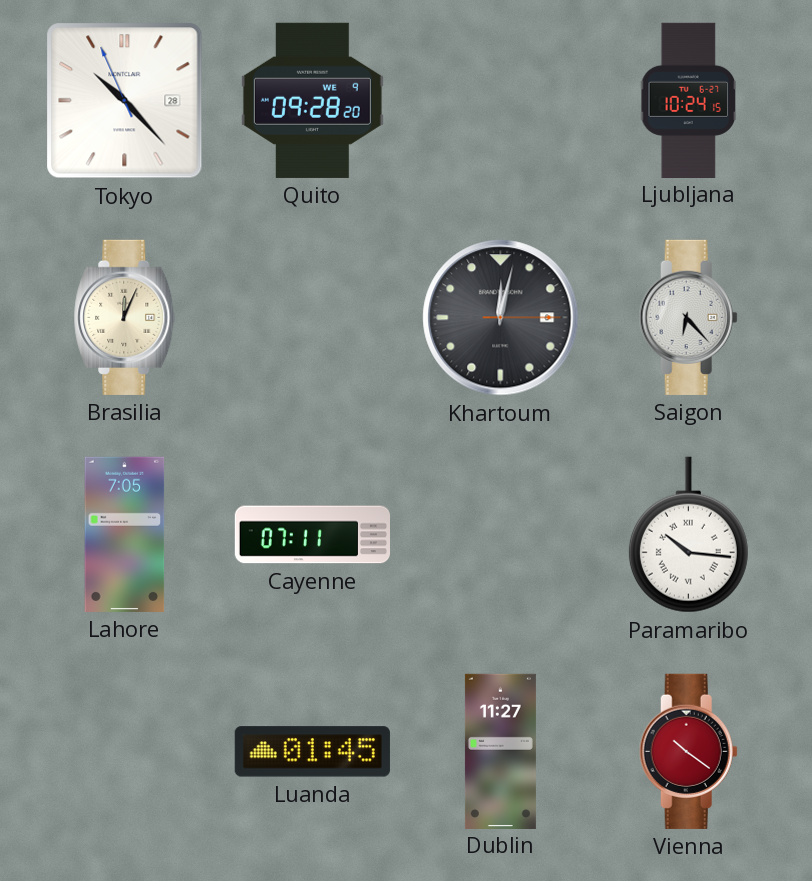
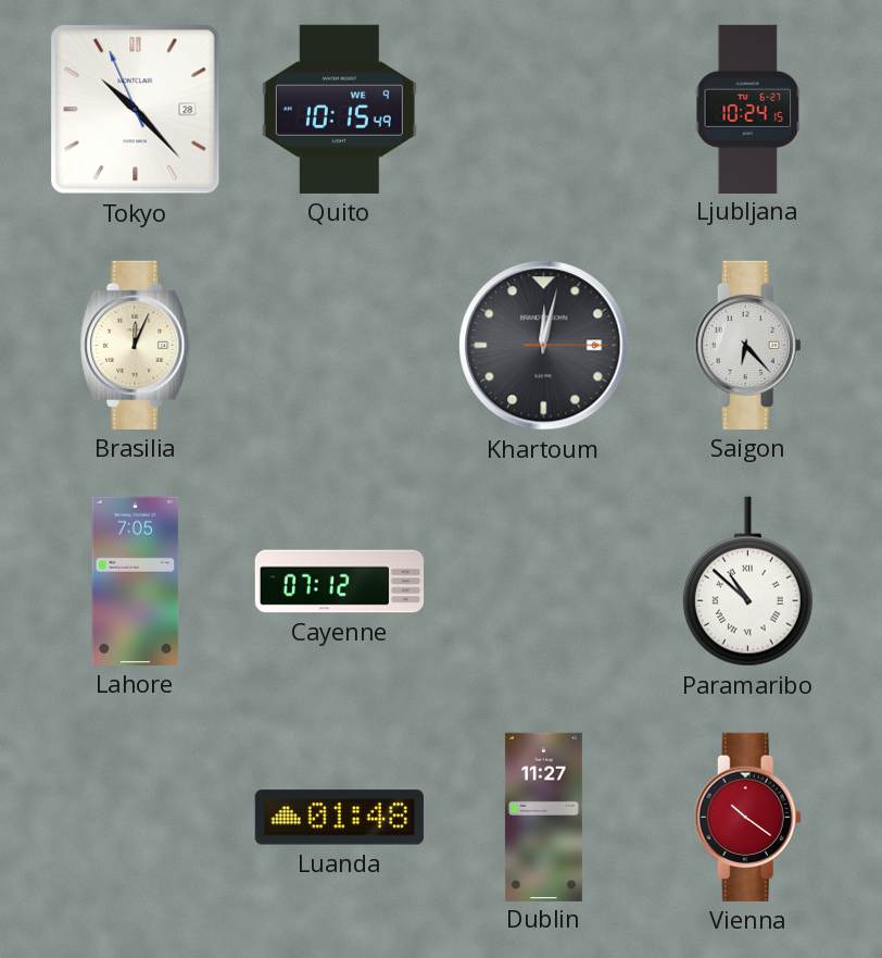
Quito: 09:28 -> 10:15 (339, 109)
Cayenne: 07:11 -> 07:12 (339, 582)
Paramaribo: 10:16 -> 10:52 (747, 582)
Luanda: 01:45 -> 01:48 (339, 818)
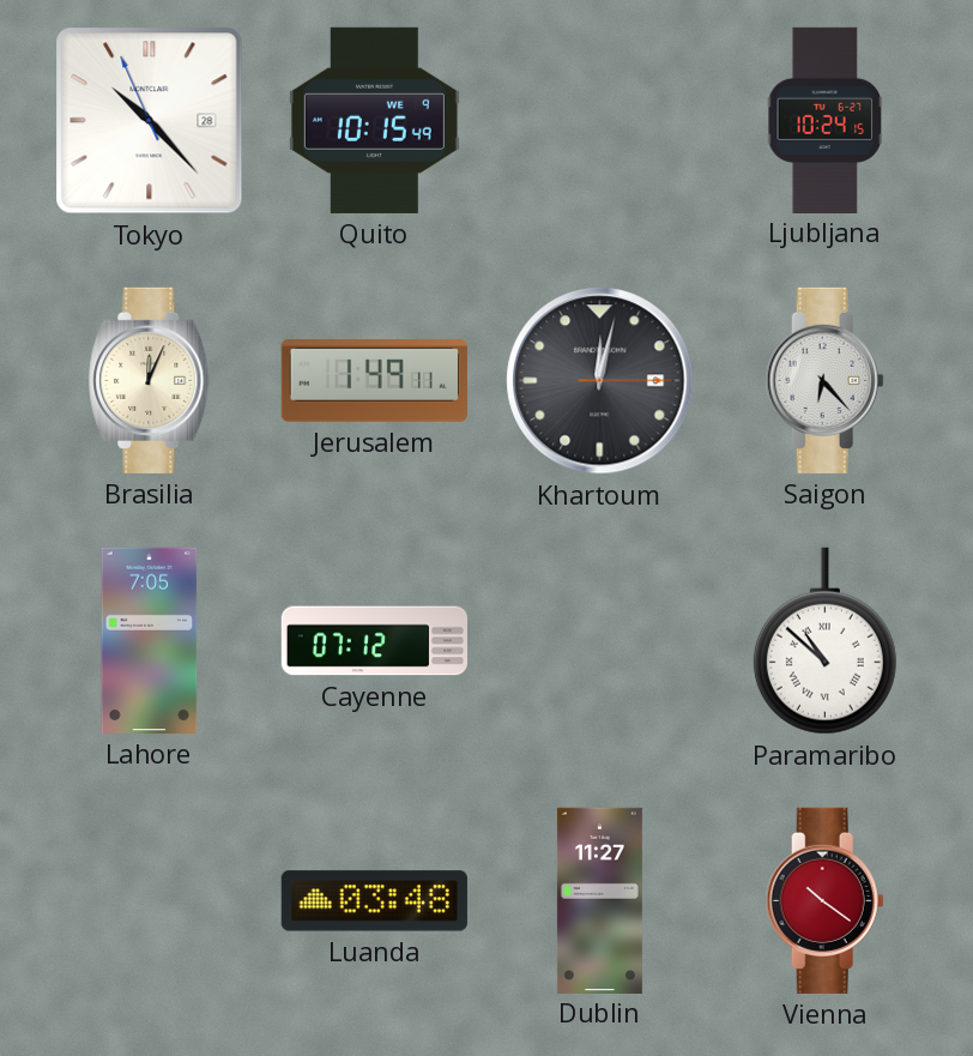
Jerusalem: none -> 1:49 (374, 381)
Luanda: 01:48 -> 03:48 (374, 901)
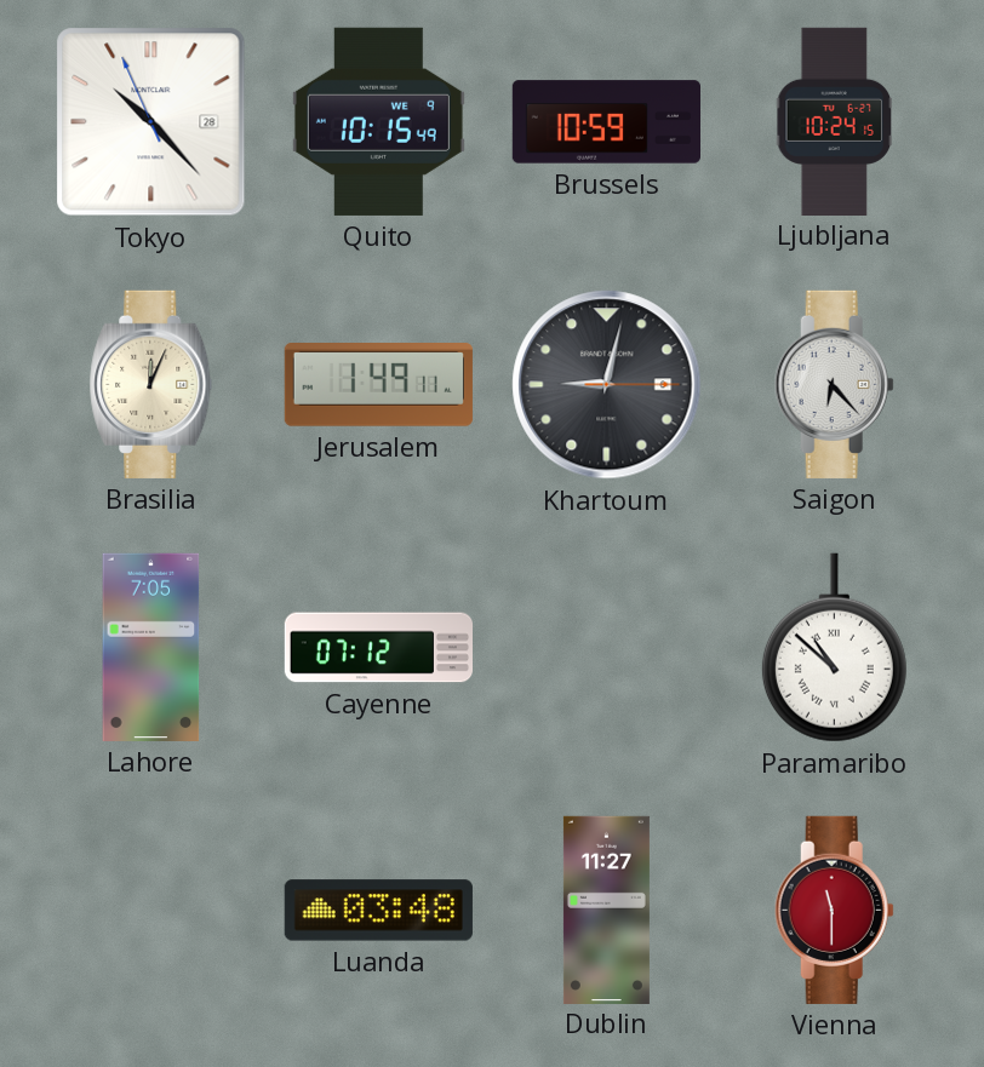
Brussels: none -> 10:59 (606, 122)
Khartoum: 12:02 -> 9:02 (607, 385)
Vienna: 10:21 -> 11:30 (834, 910)
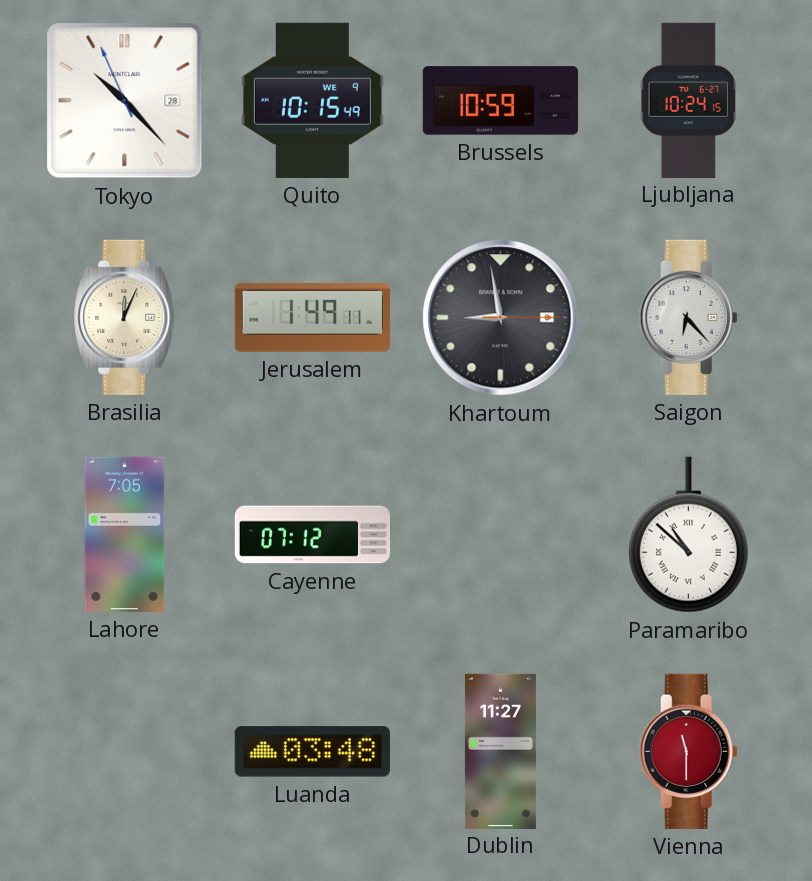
Khartoum: 9:02 -> 8:58 (501, 318)
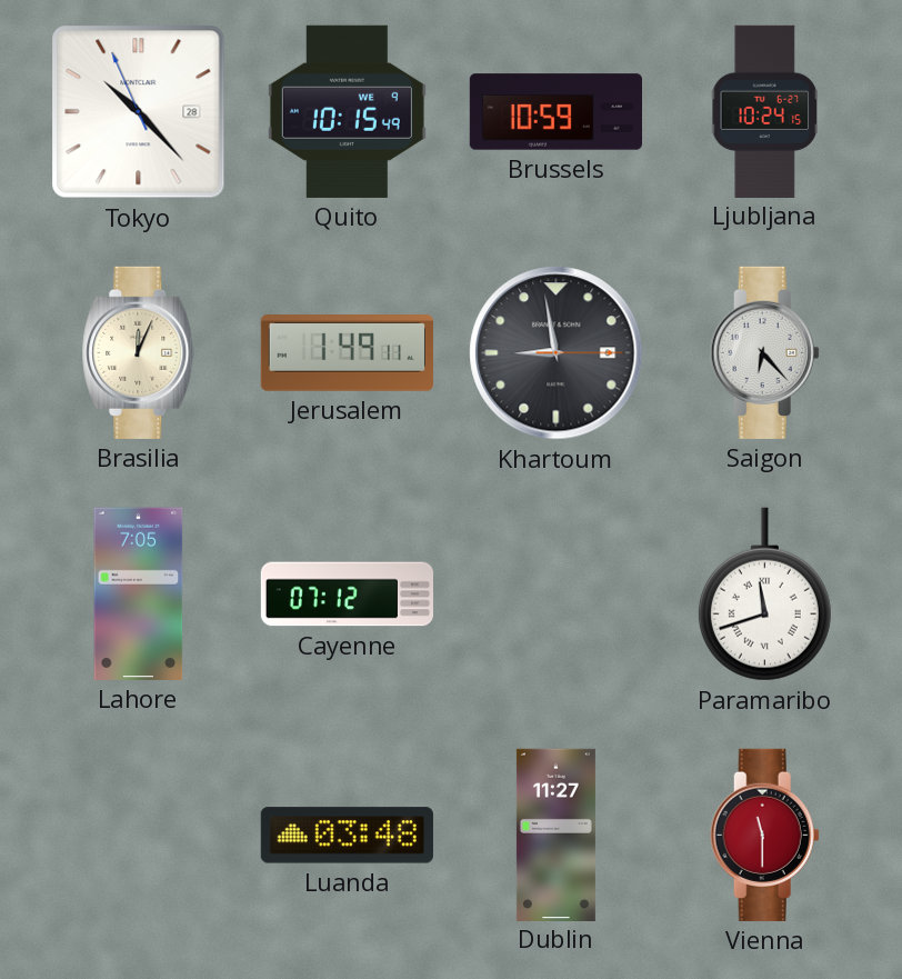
Paramaribo: 10:52 -> 11:42 (764, 595)
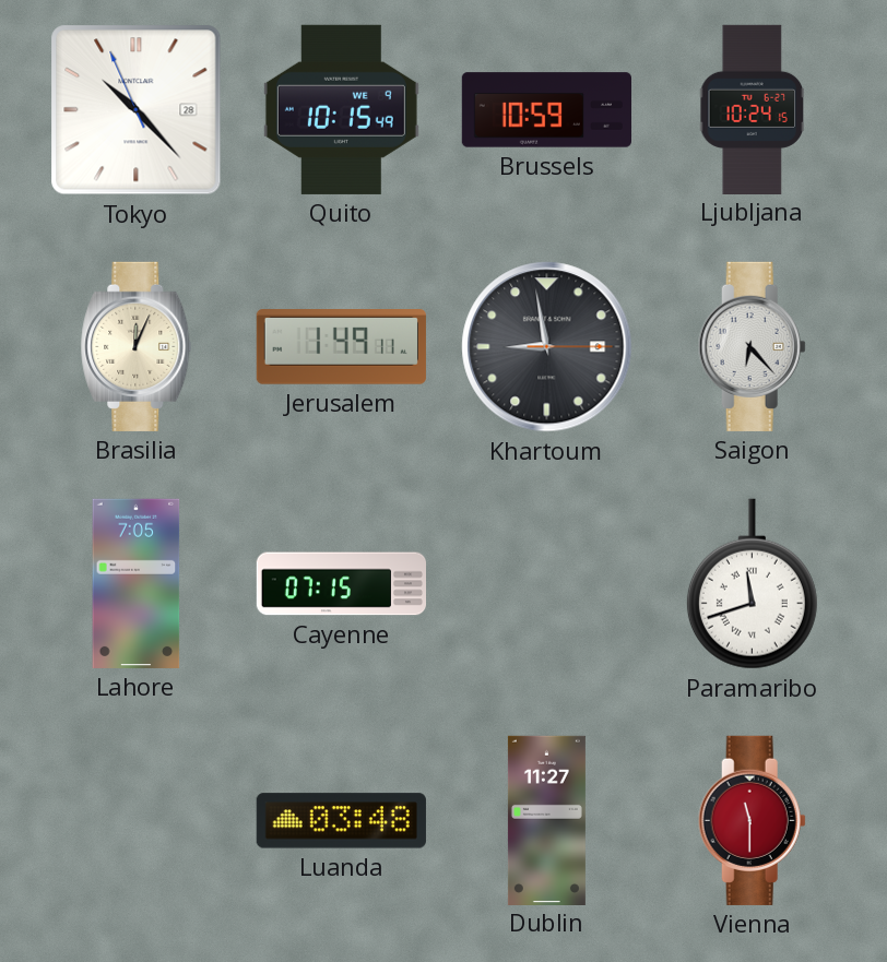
Cayenne: 07:12 -> 07:15 (341, 584)
